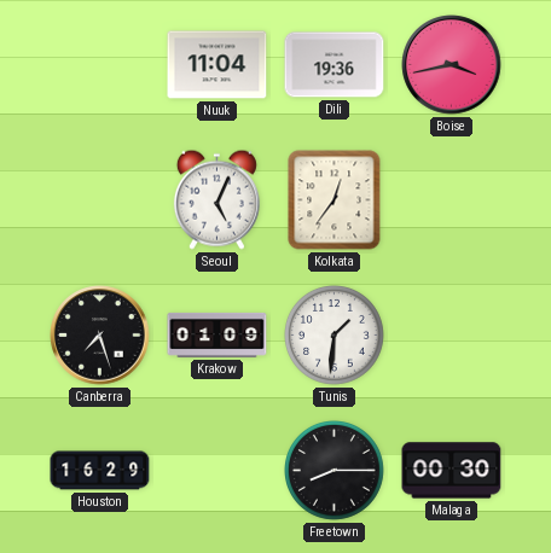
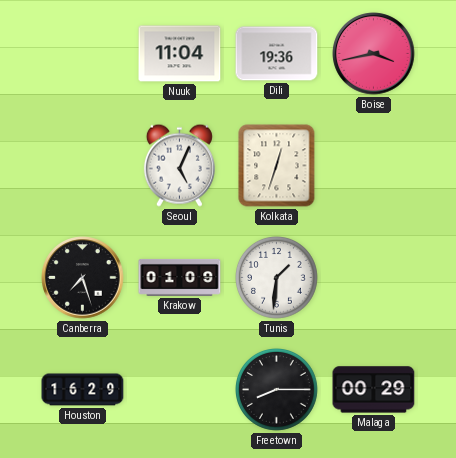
Kolkata: 12:36 -> 12:33 (277, 166)
Malaga: 00:30 -> 00:29 (374, 390)
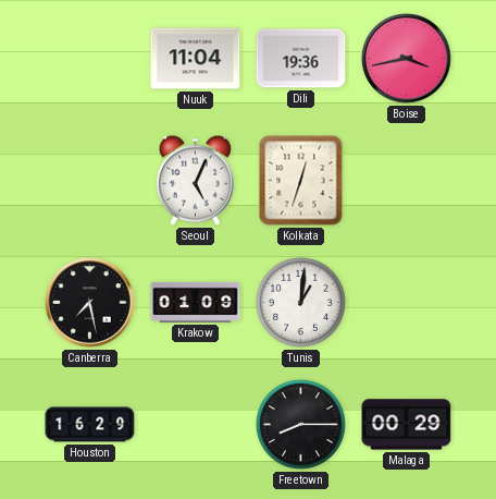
Canberra: 7:27 -> 7:28 (90, 303)
Tunis: 1:31 -> 1:01 (301, 303)
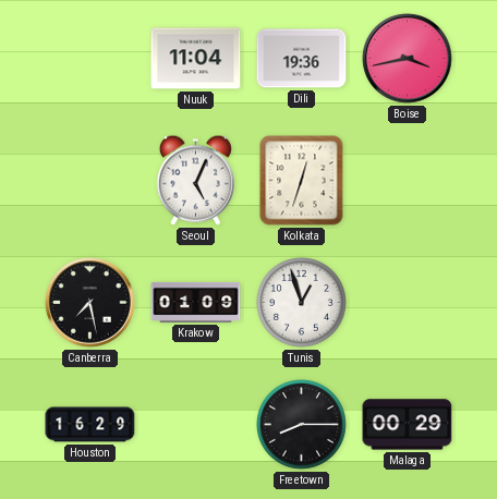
Tunis: 1:01 -> 12:57 (302, 303)
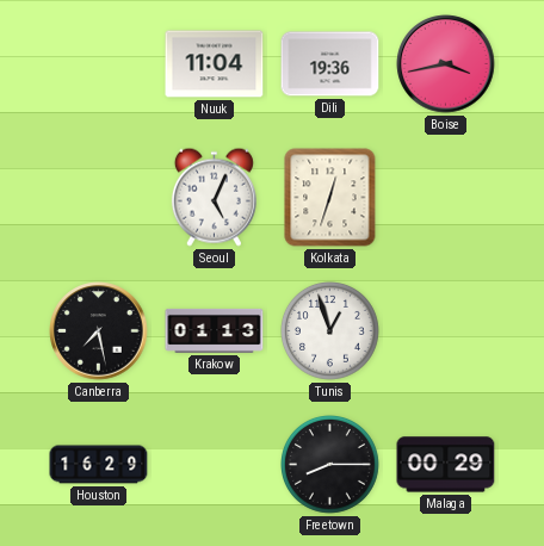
Krakow: 01:09 -> 01:13 (215, 330)
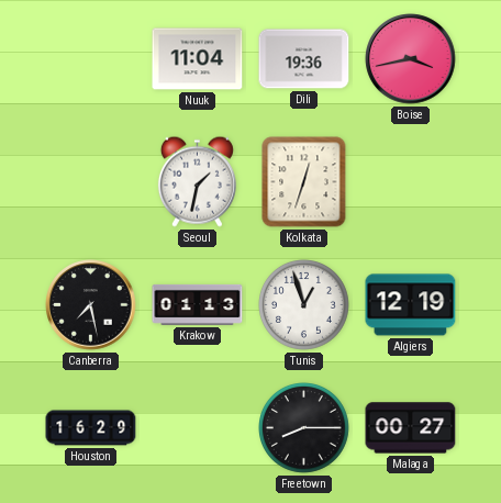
Seoul: 5:04 -> 1:32 (197, 181)
Algiers: none -> 12:19 (411, 305)
Malaga: 00:29 -> 00:27 (411, 428)
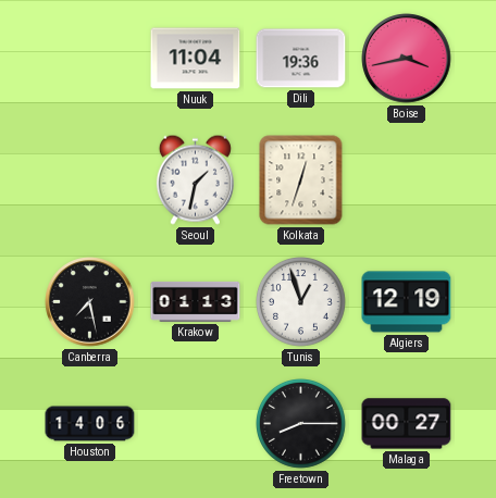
Houston: 16:29 -> 14:06 (90, 424)
